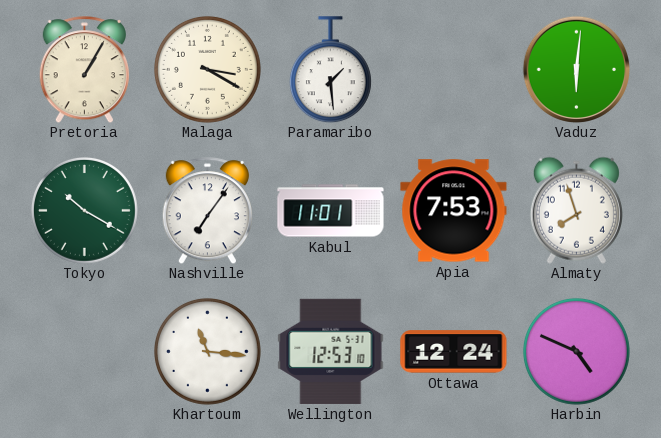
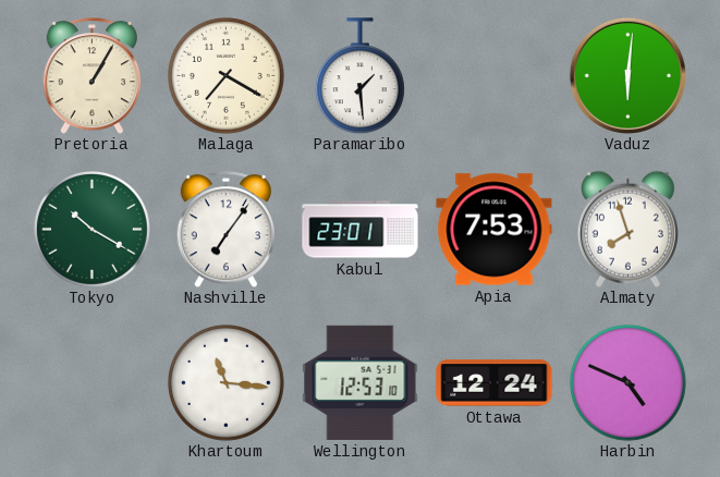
Malaga: 3:20 -> 7:20 (225, 75)
Kabul: 11:01 -> 23:01 (361, 230)
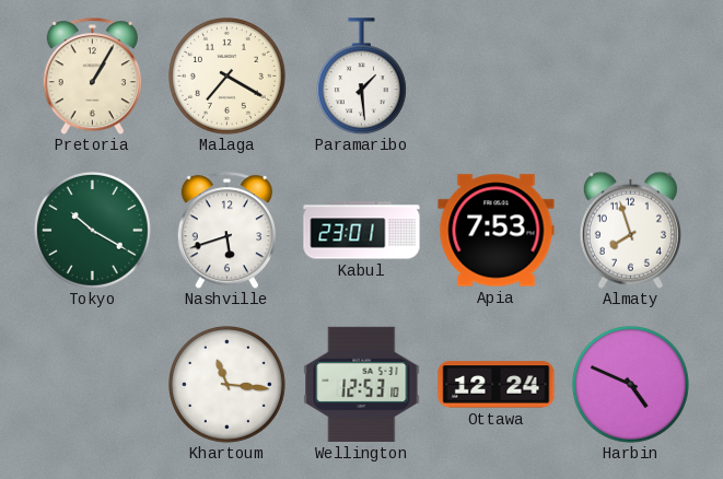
Vaduz: 6:01 -> none (627, 75)
Nashville: 7:06 -> 5:42 (226, 231)
